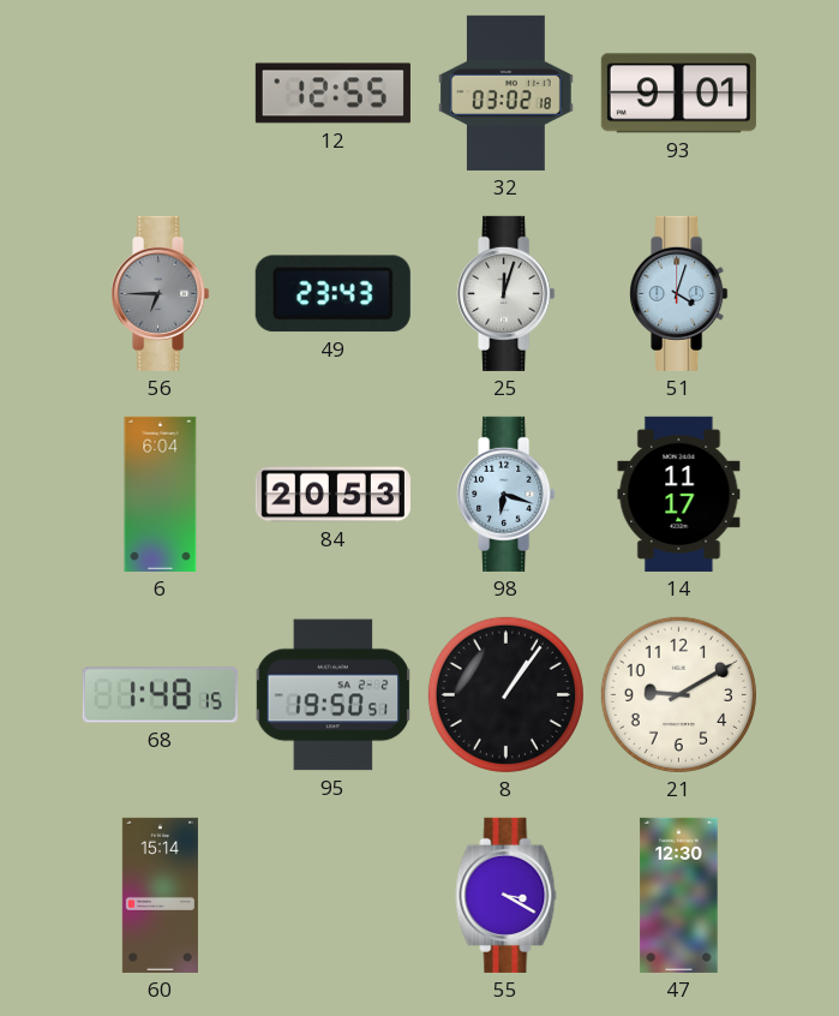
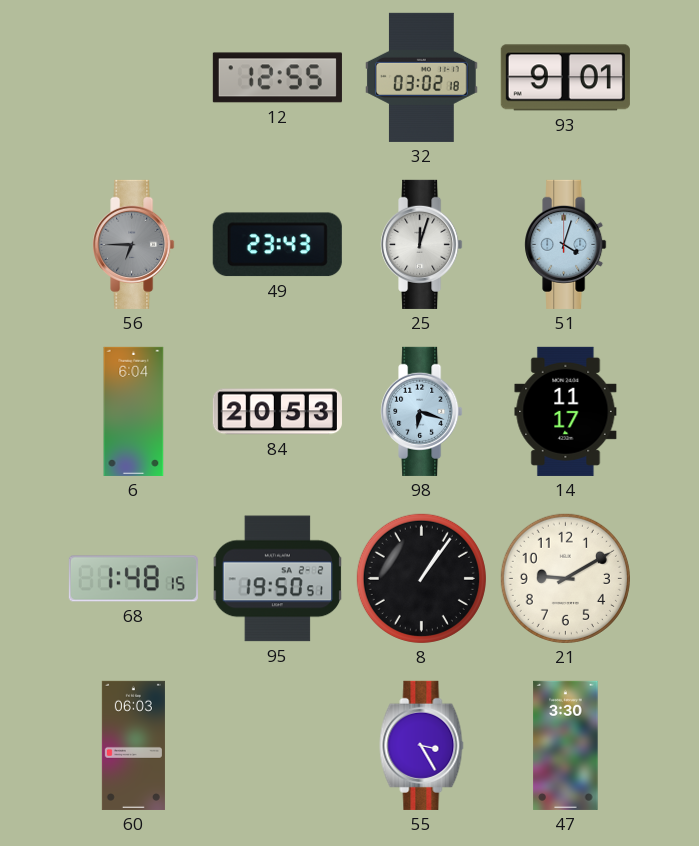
60: 15:14 -> 06:03 (133, 745)
55: 3:20 -> 3:25 (422, 745)
47: 12:30 -> 3:30 (566, 745)
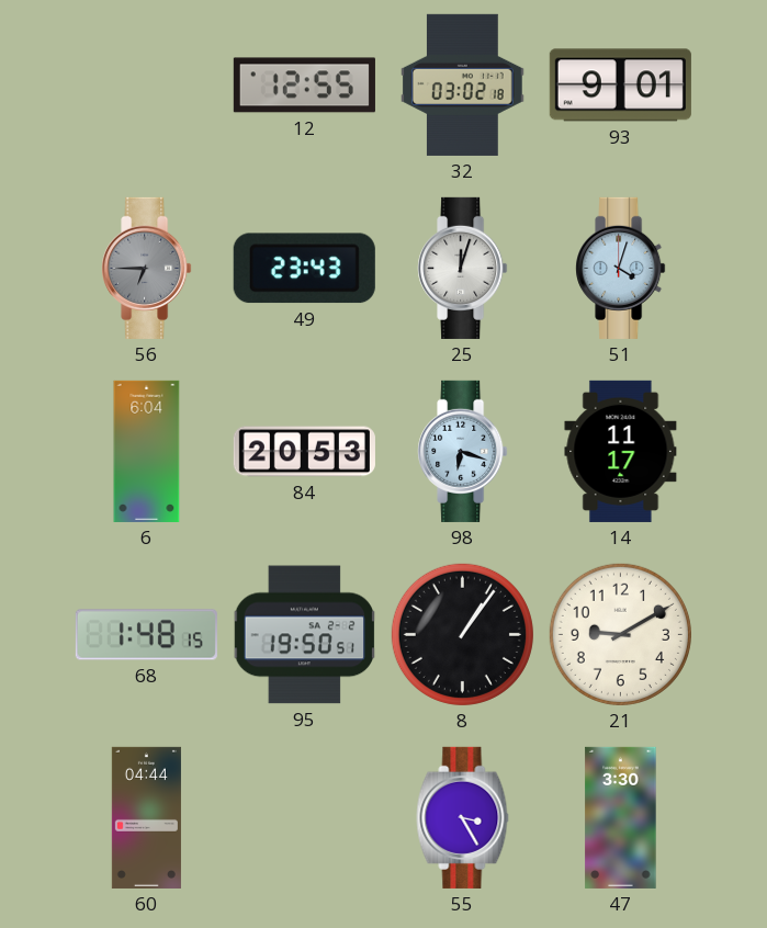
60: 06:03 -> 04:44 (146, 817)
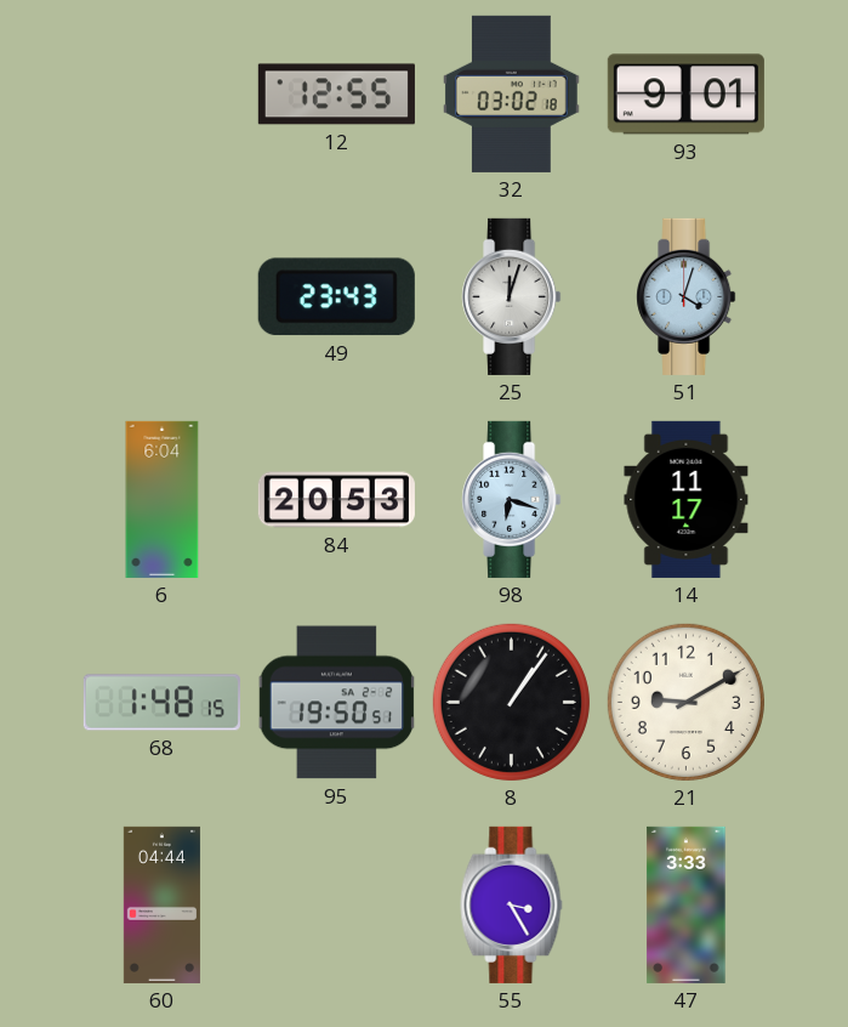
56: 6:45 -> none (147, 268)
47: 3:30 -> 3:33 (687, 904)
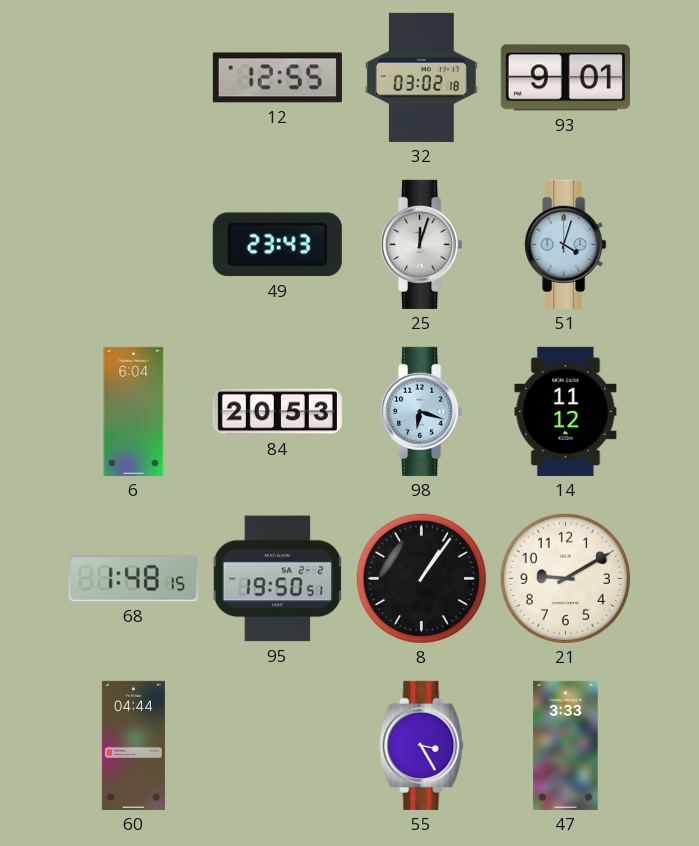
14: 11:17 -> 11:12 (566, 411)
